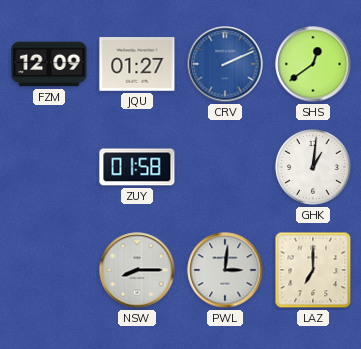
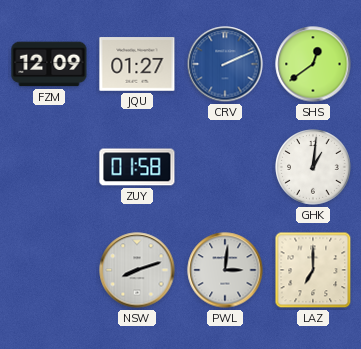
NSW: 8:15 -> 8:12 (137, 270)
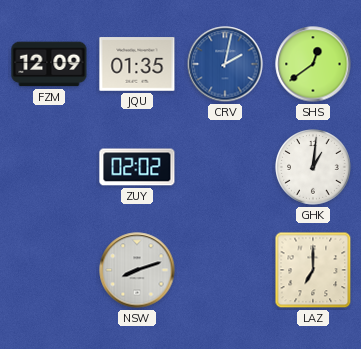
JQU: 01:27 -> 01:35 (137, 64)
CRV: 2:11 -> 2:02 (225, 64)
ZUY: 01:58 -> 02:02 (137, 167)
PWL: 3:01 -> none (225, 270)
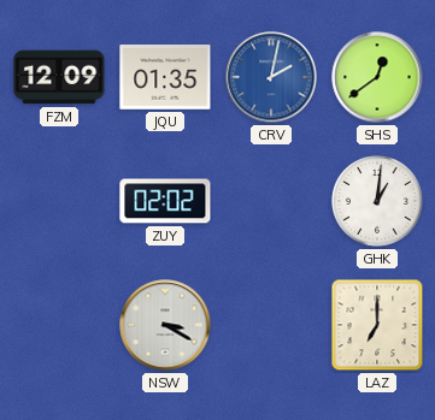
NSW: 8:12 -> 3:20 (165, 325)
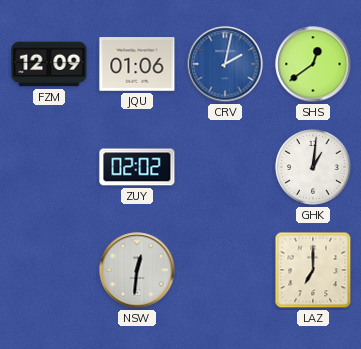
JQU: 01:35 -> 01:06 (137, 64)
NSW: 3:20 -> 12:31 (137, 270)
